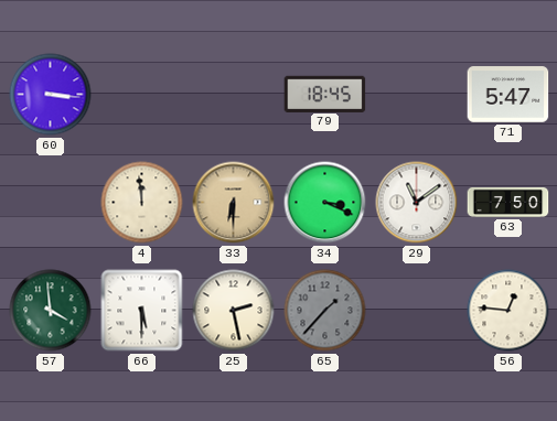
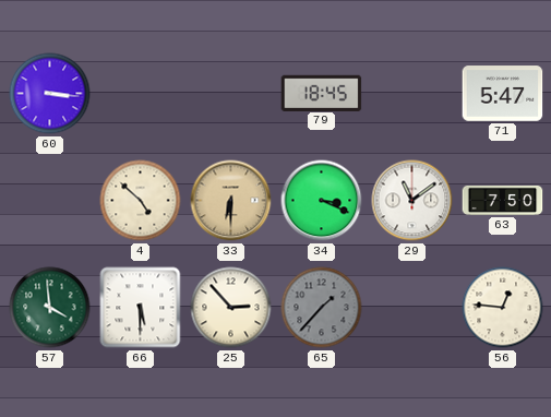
4: 11:59 -> 4:52 (141, 201)
25: 2:28 -> 2:53 (231, 308)
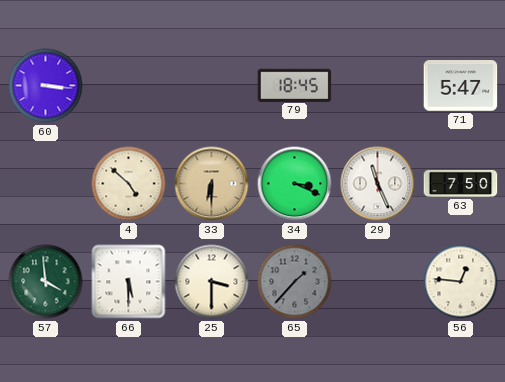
29: 11:09 -> 11:26 (378, 184)
25: 2:53 -> 3:30 (212, 282)
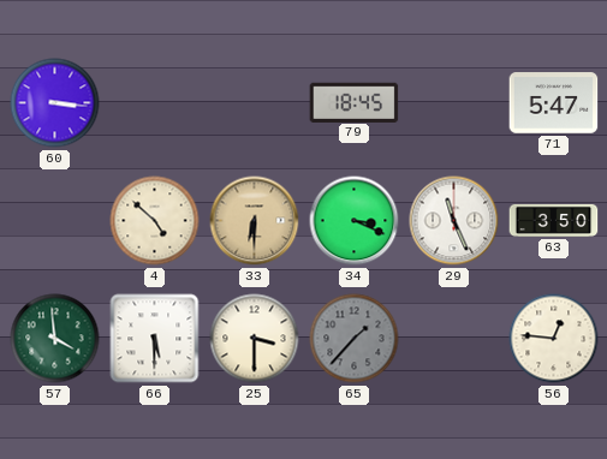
63: 7:50 -> 3:50 (554, 220)
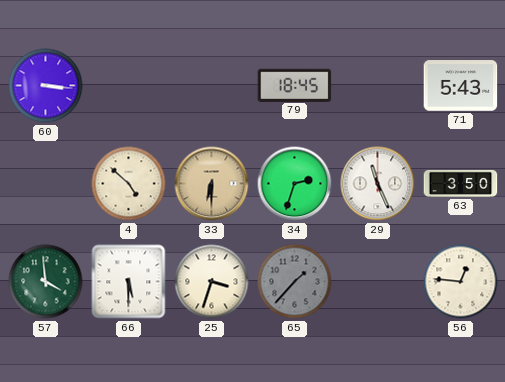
71: 5:47 -> 5:43 (461, 86)
34: 3:19 -> 2:33 (295, 184)
25: 3:30 -> 3:33 (212, 282)
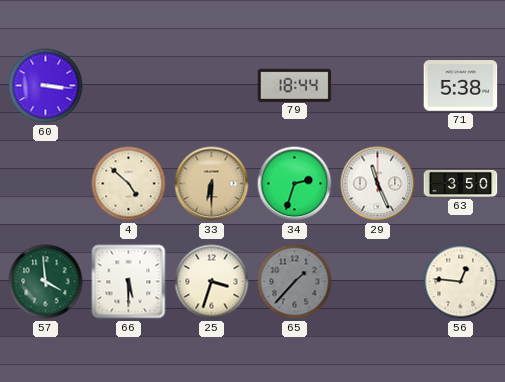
79: 18:45 -> 18:44 (295, 85)
71: 5:43 -> 5:38 (461, 86)
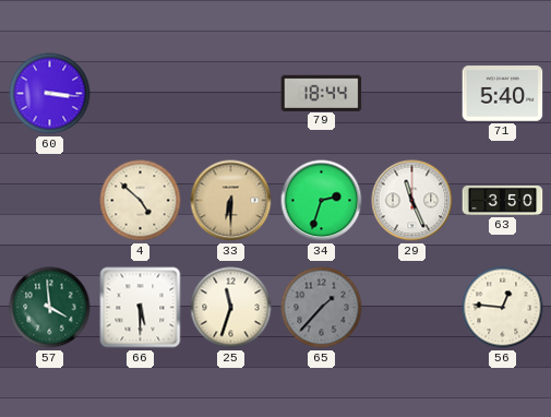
71: 5:38 -> 5:40 (503, 94)
25: 3:33 -> 11:33 (231, 308)
